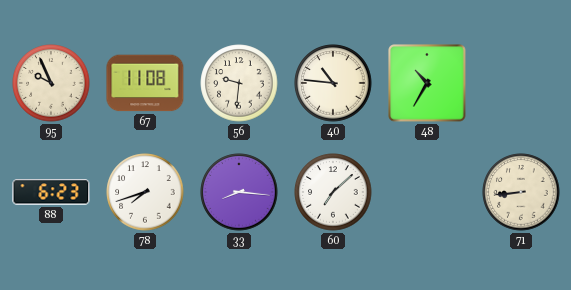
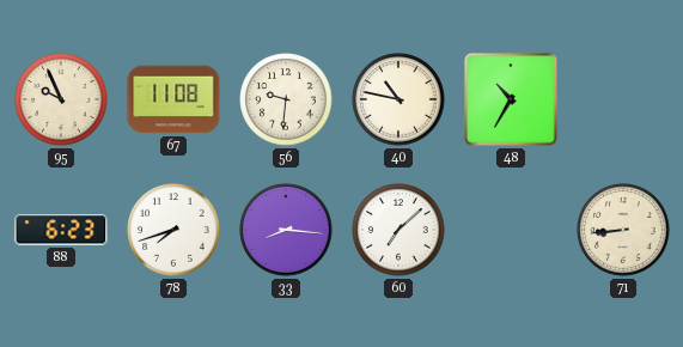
40: 10:46 -> 10:47 (398, 99)
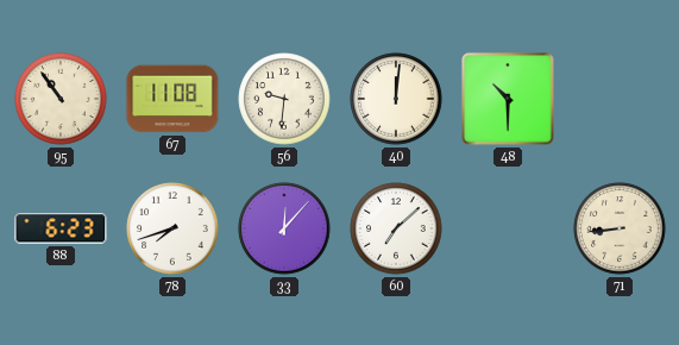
95: 9:56 -> 10:54 (61, 99)
40: 10:47 -> 12:01 (396, 99)
48: 10:35 -> 10:30 (508, 99)
33: 8:16 -> 12:07 (284, 228)
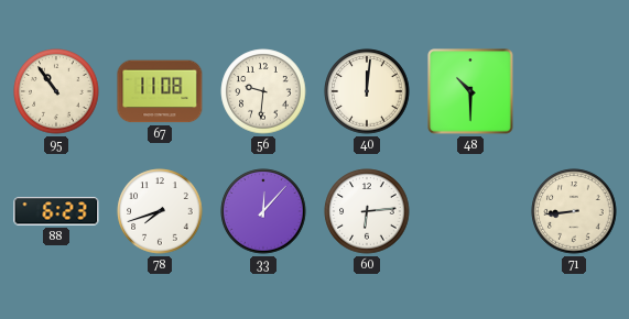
60: 7:08 -> 6:14 (367, 211)
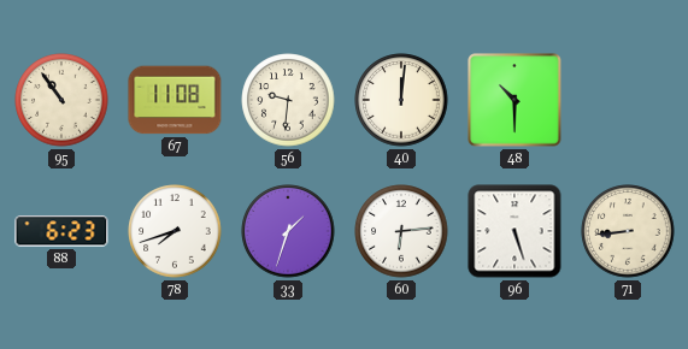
33: 12:07 -> 1:33 (288, 231)
96: none -> 5:27 (514, 231)
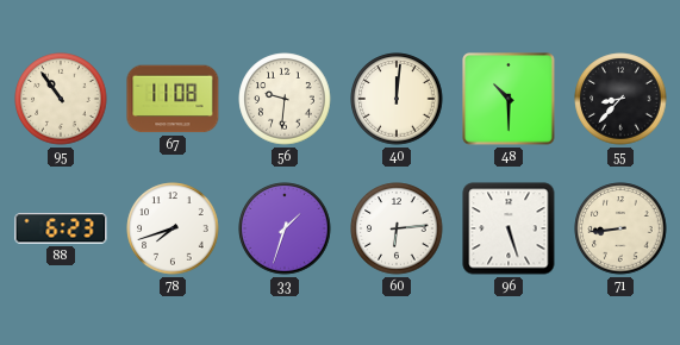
55: none -> 8:37 (620, 99)
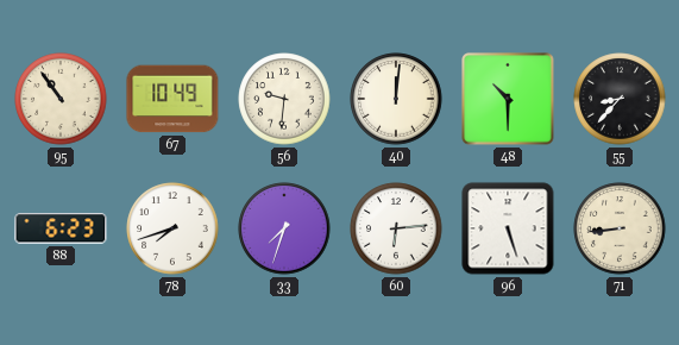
67: 11:08 -> 10:49 (172, 99)
33: 1:33 -> 7:33 (284, 228)
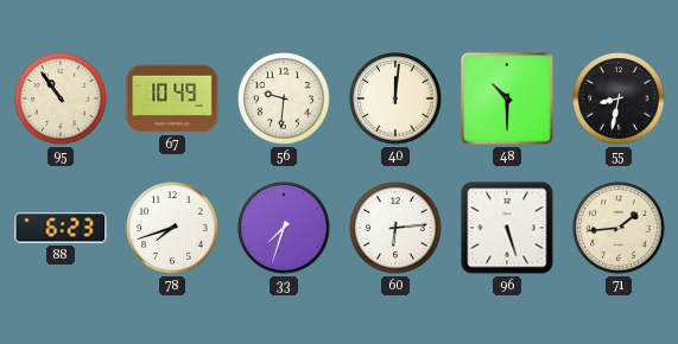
55: 8:37 -> 8:32 (619, 98)
71: 8:44 -> 1:44 (619, 228)
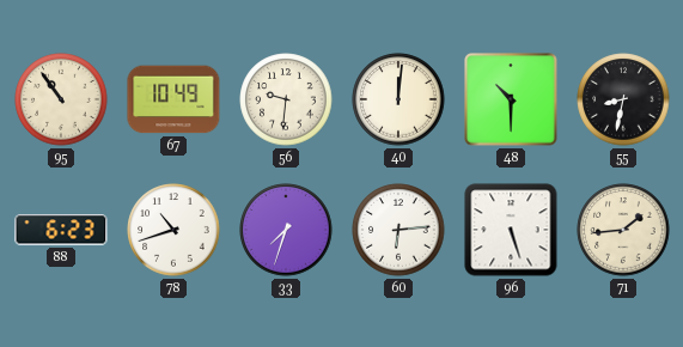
78: 7:42 -> 10:42 (173, 230)
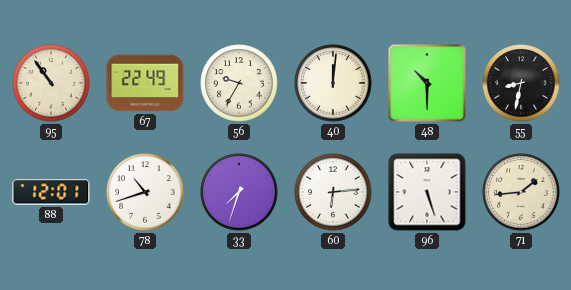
67: 10:49 -> 22:49 (145, 83)
56: 9:31 -> 9:35 (239, 83)
88: 6:23 -> 12:01 (51, 192)
